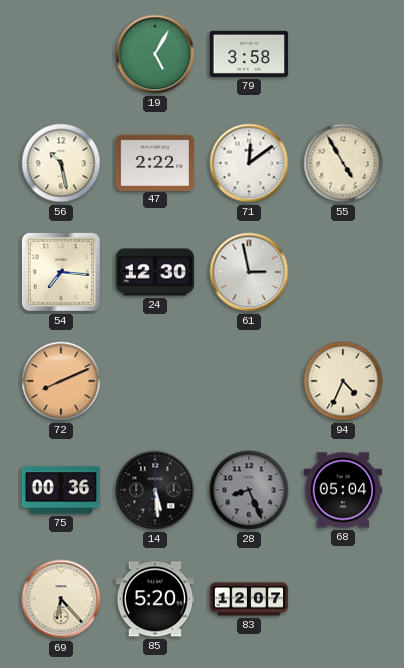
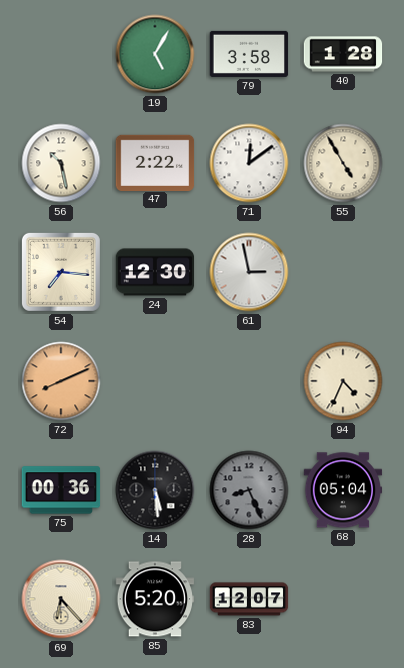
40: none -> 1:28 (343, 54)
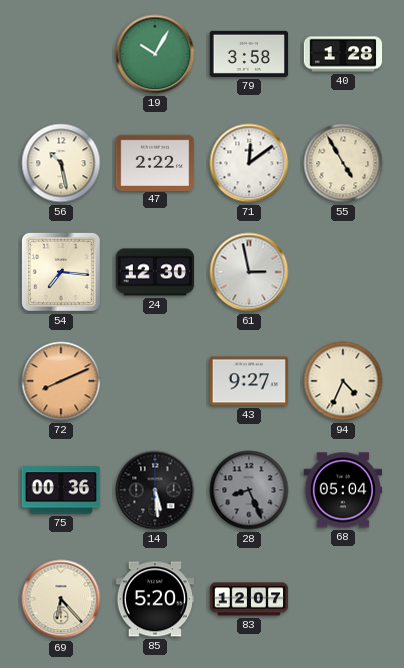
19: 5:05 -> 10:05 (155, 54)
43: none -> 9:27 (249, 381)
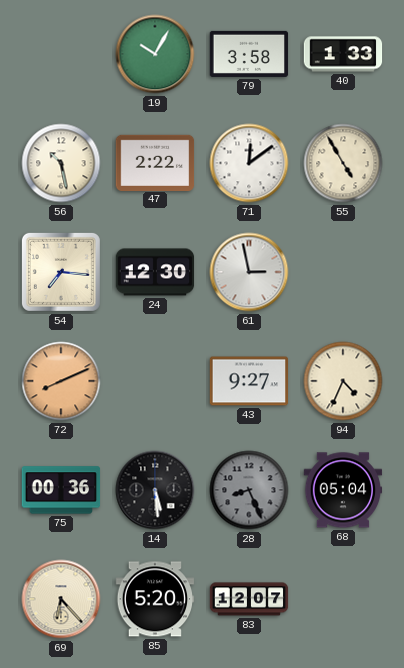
40: 1:28 -> 1:33 (343, 54)
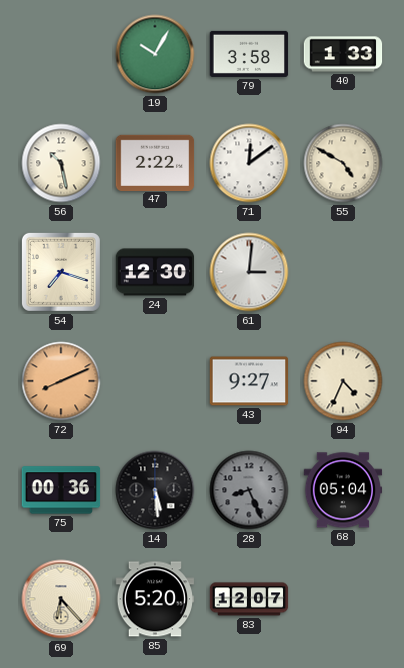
55: 4:55 -> 4:50 (343, 163)
54: 7:16 -> 7:18 (61, 272)
61: 2:58 -> 3:01 (249, 272)
